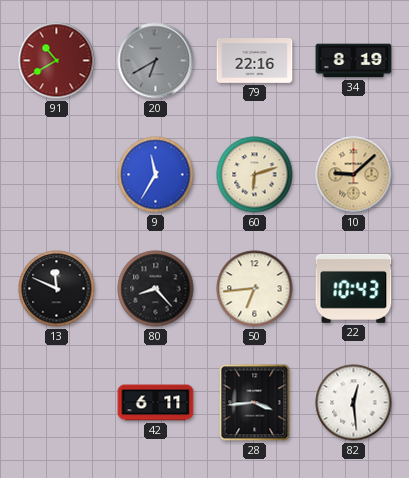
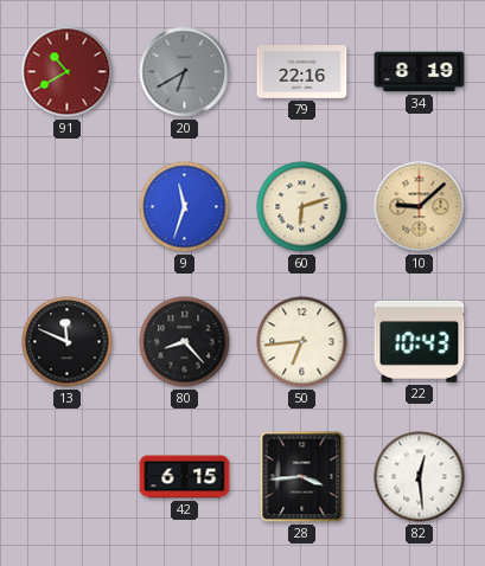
9: 11:35 -> 11:33 (185, 207)
42: 6:11 -> 6:15 (185, 477)
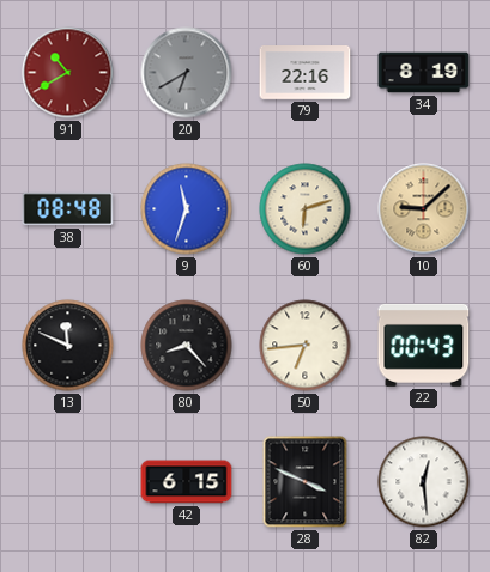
38: none -> 08:48 (68, 209)
22: 10:43 -> 00:43 (424, 345)
28: 3:44 -> 3:49 (306, 482)
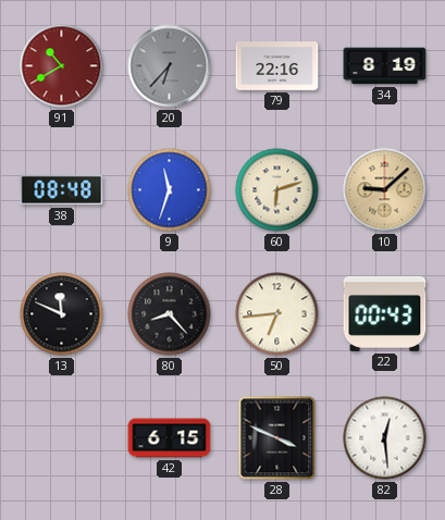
20: 6:40 -> 6:37 (170, 66)
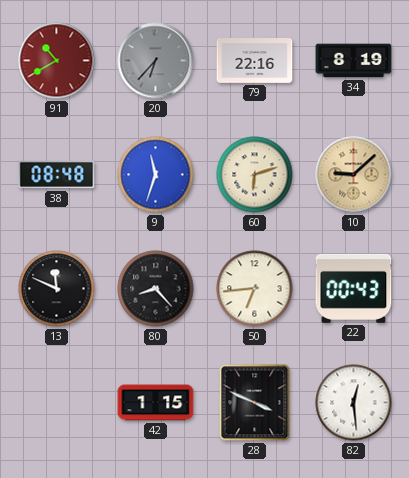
42: 6:15 -> 1:15 (156, 403)
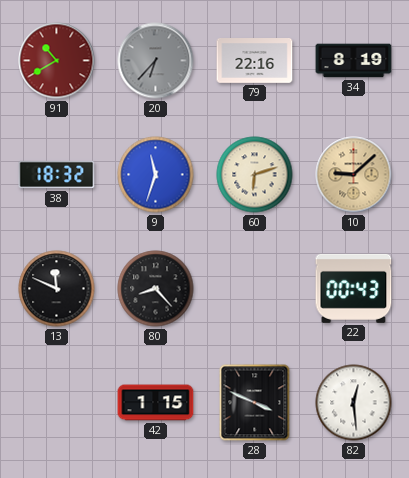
38: 08:48 -> 18:32 (57, 175)
50: 6:44 -> none (255, 289)
